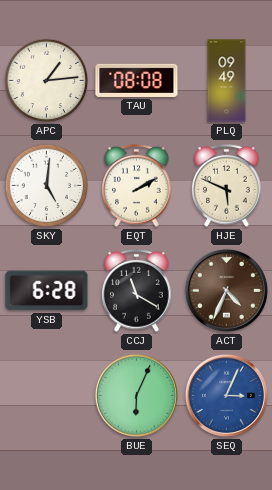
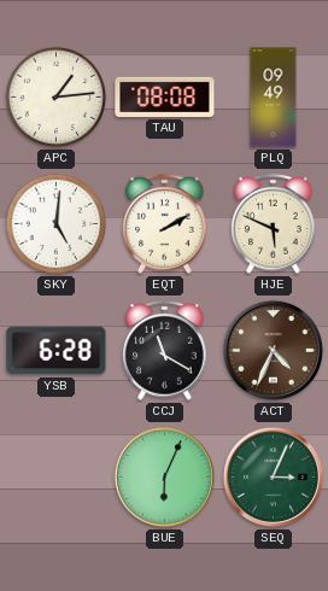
SEQ dial: blue -> green (273, 476)
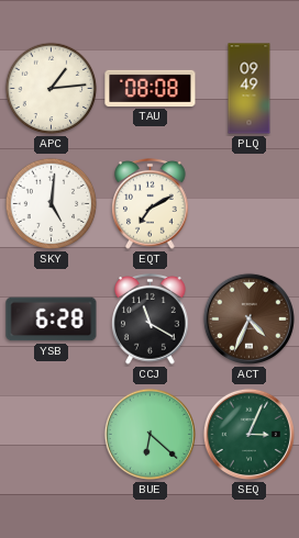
EQT: 2:10 -> 7:10 (151, 204)
HJE: 5:49 -> none (274, 224)
BUE: 6:04 -> 6:22 (149, 434)
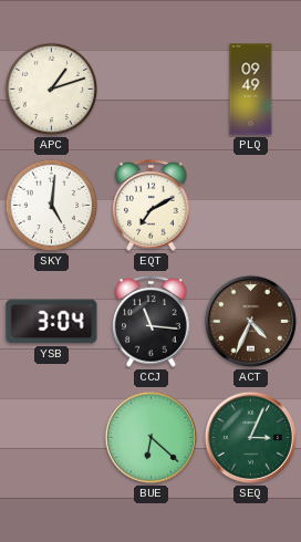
APC: 1:14 -> 1:12 (52, 90)
TAU: 08:08 -> none (151, 88)
YSB: 6:28 -> 3:04 (52, 322)
CCJ: 11:20 -> 11:16 (152, 322)
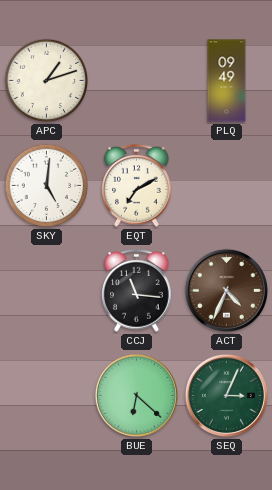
YSB: 3:04 -> none (52, 322)
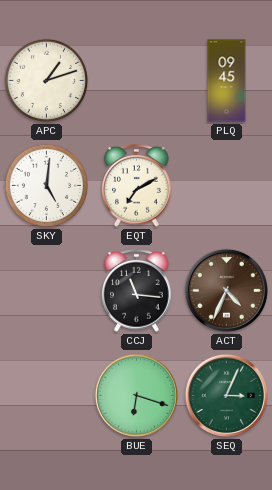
PLQ: 09:49 -> 09:45 (227, 81)
BUE: 6:22 -> 6:18 (136, 395)
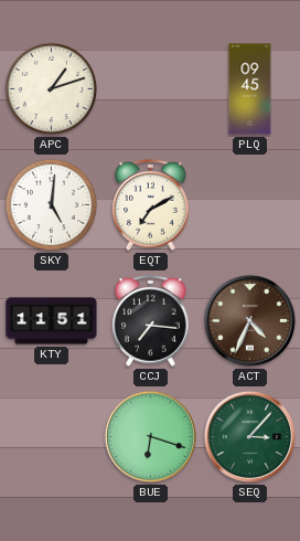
KTY: none -> 11:51 (52, 321)
CCJ: 11:16 -> 7:16 (151, 321)
SEQ: 3:04 -> 3:07 (249, 436)
